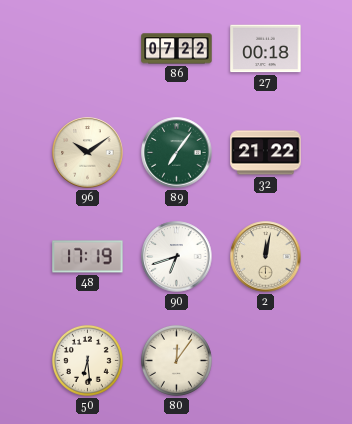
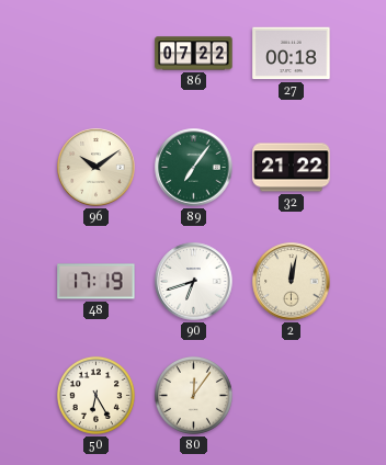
50: 6:29 -> 6:25 (95, 395)
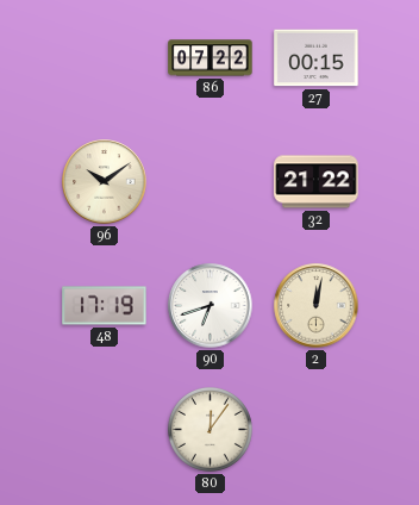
27: 00:18 -> 00:15 (317, 58)
89: 7:06 -> none (194, 168)
50: 6:25 -> none (95, 395)
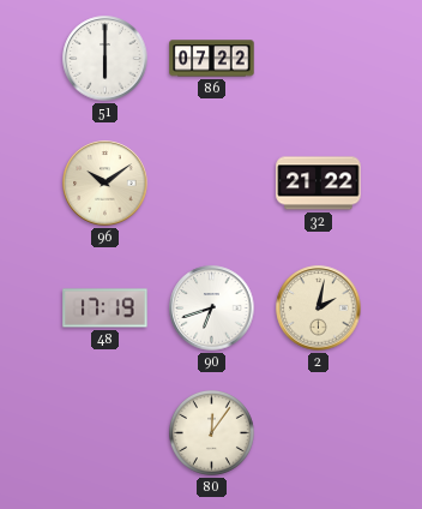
51: none -> 6:00 (106, 59)
27: 00:15 -> none (317, 58)
2: 12:02 -> 2:02 (319, 309)
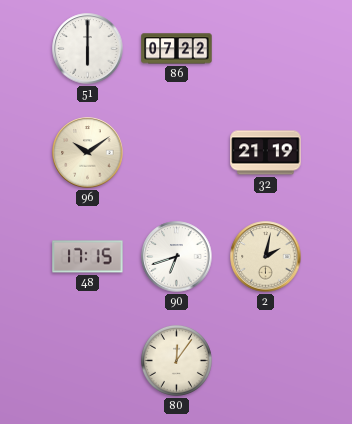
32: 21:22 -> 21:19 (266, 153)
48: 17:19 -> 17:15 (88, 257)
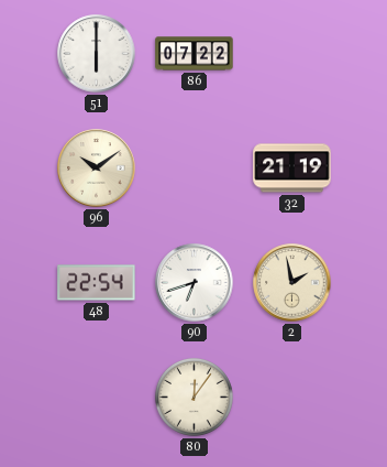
48: 17:15 -> 22:54 (97, 283)
2: 2:02 -> 1:58 (292, 283)
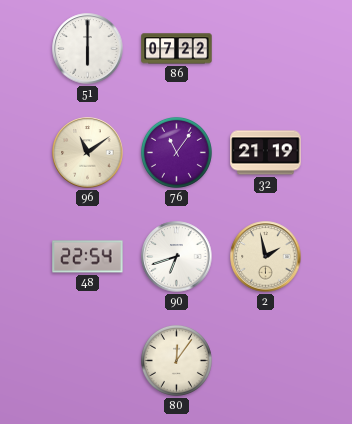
96: 10:09 -> 11:09 (88, 153)
76: none -> 11:06 (176, 152)
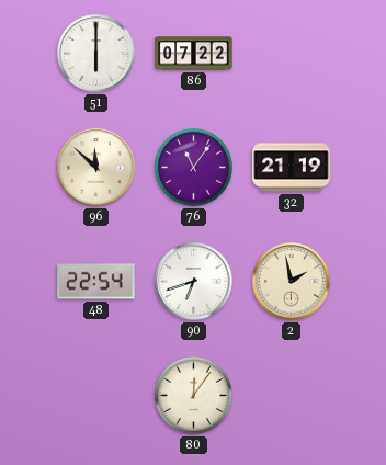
96: 11:09 -> 11:52 (96, 168)
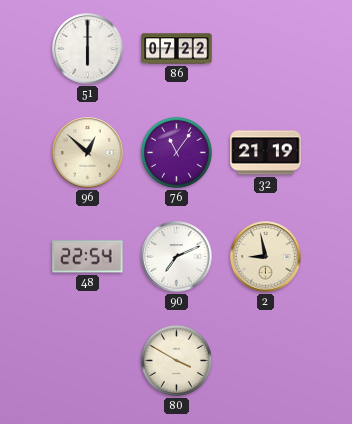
96: 11:52 -> 12:52 (88, 153)
90: 6:42 -> 7:11 (177, 257)
2: 1:58 -> 8:58 (266, 257)
80: 12:06 -> 3:50 (176, 360)
